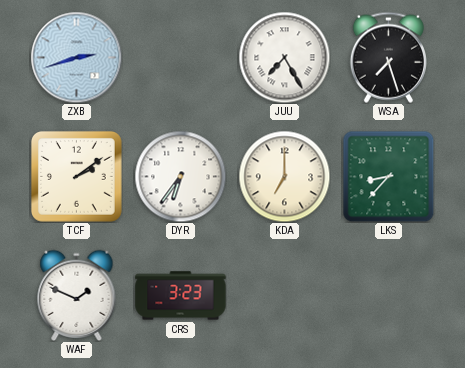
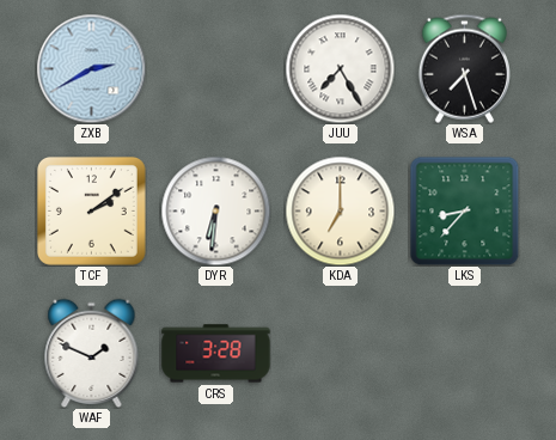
ZXB: 2:42 -> 2:40 (91, 68)
DYR: 6:36 -> 6:31 (215, 210)
CRS: 3:23 -> 3:28 (216, 354)
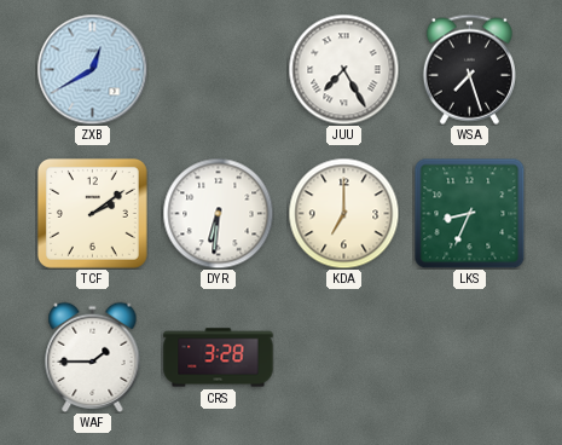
ZXB: 2:40 -> 12:40 (92, 69)
LKS: 8:37 -> 8:34 (469, 213)
WAF: 1:49 -> 1:45 (93, 357)
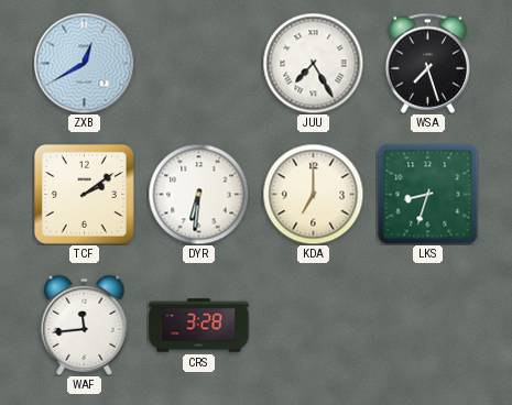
LKS: 8:34 -> 8:33 (427, 194)
WAF: 1:45 -> 11:44 (85, 325)
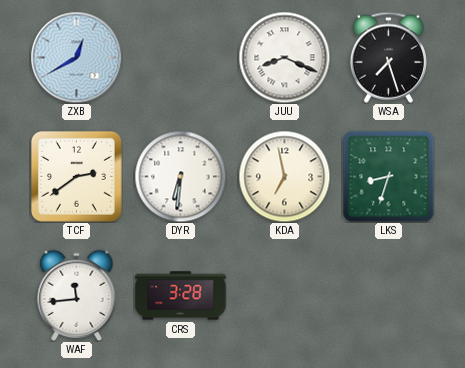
JUU: 7:25 -> 8:19 (284, 57)
TCF: 2:09 -> 2:39 (77, 177)
KDA: 7:00 -> 6:58 (284, 176)
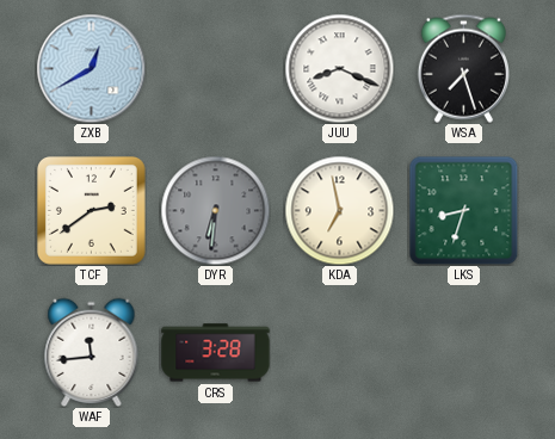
DYR dial: white -> grey (215, 210)
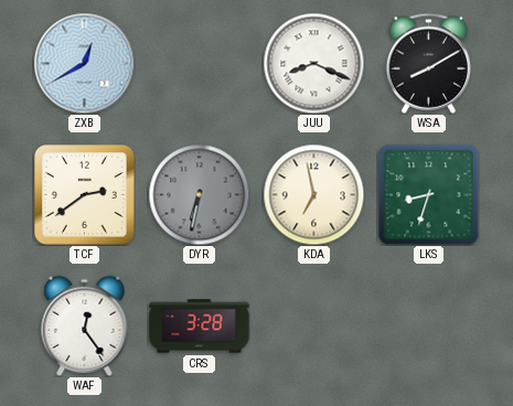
WSA: 7:27 -> 8:10 (428, 63)
DYR: 6:31 -> 6:32 (199, 194)
WAF: 11:44 -> 12:24 (85, 325)
